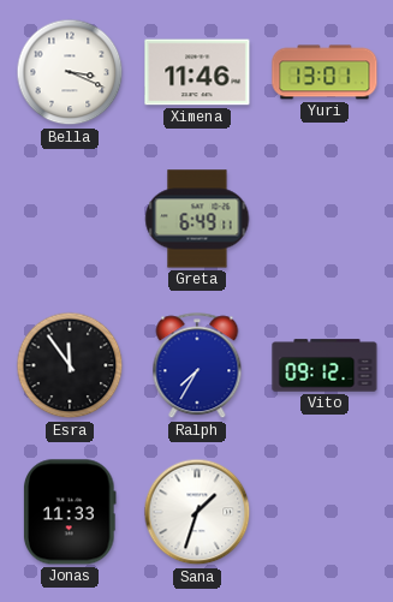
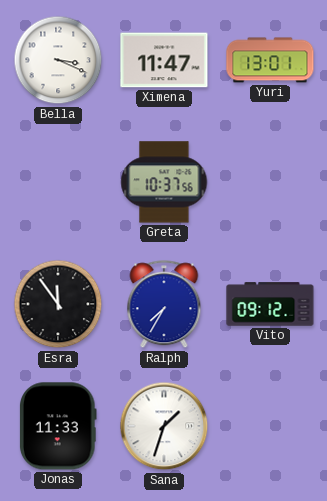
Ximena: 11:46 -> 11:47 (164, 60)
Greta: 6:49 -> 10:37 (164, 182)
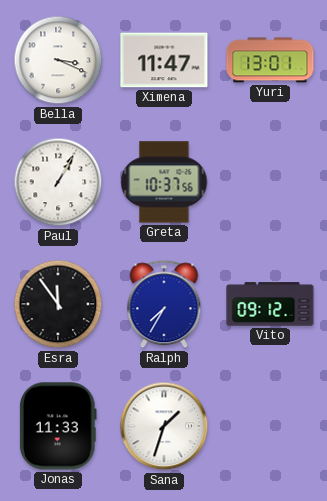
Paul: none -> 1:05 (58, 182)
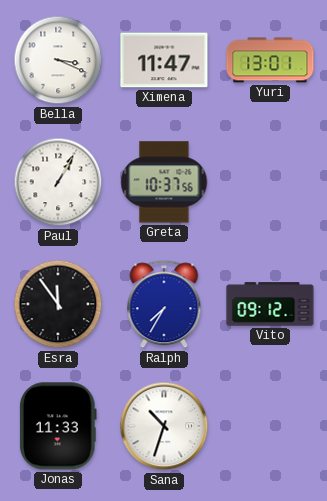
Sana: 1:33 -> 10:33 (164, 426)
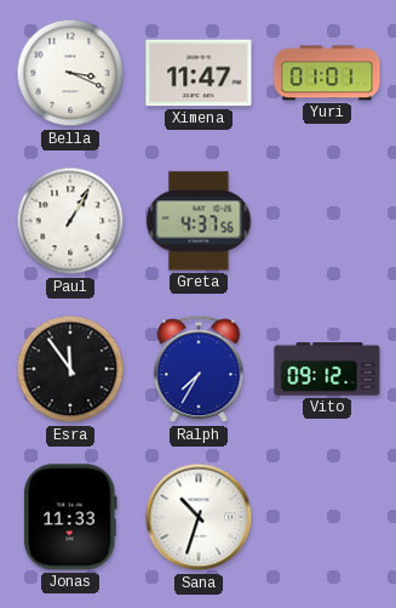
Yuri: 13:01 -> 01:01 (327, 73)
Greta: 10:37 -> 4:37 (199, 221)
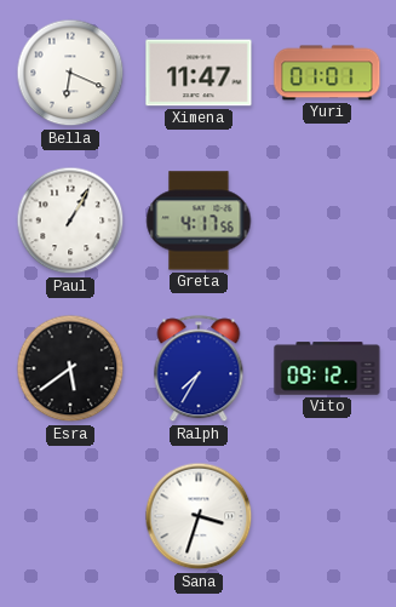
Bella: 3:19 -> 6:19 (70, 73)
Greta: 4:37 -> 4:17 (199, 221)
Esra: 11:54 -> 5:39 (70, 368)
Jonas: 11:33 -> none (71, 517)
Sana: 10:33 -> 3:33 (199, 516)
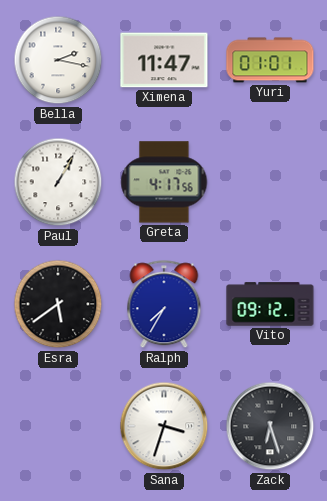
Bella: 6:19 -> 2:17 (58, 60)
Zack: none -> 6:27 (270, 426)
